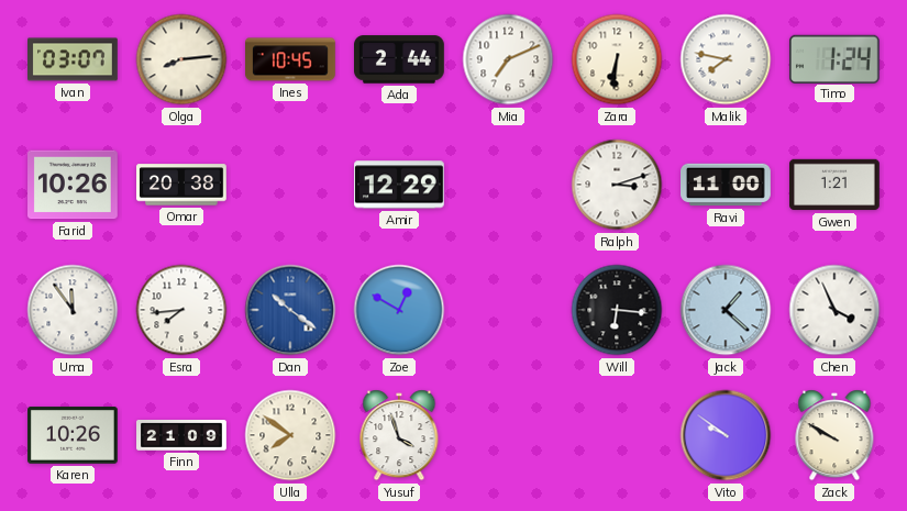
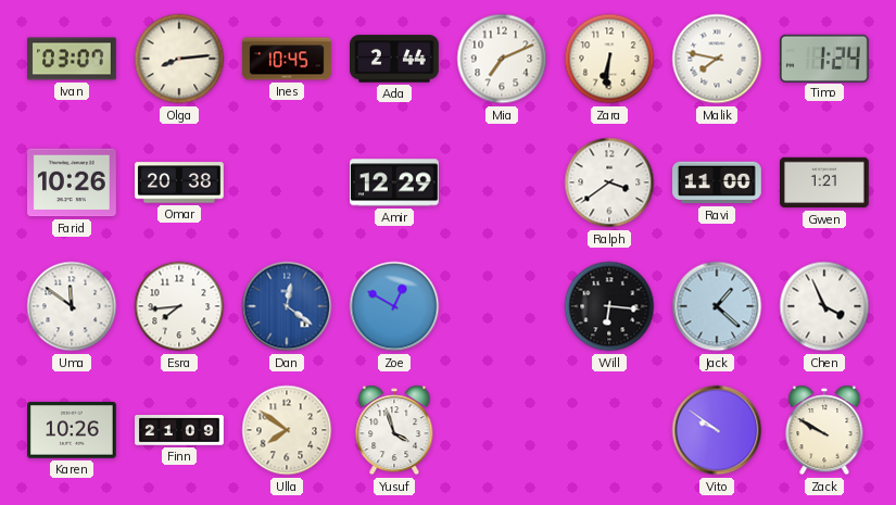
Ralph: 3:12 -> 3:39 (609, 182)
Uma: 11:54 -> 11:51 (72, 306)
Dan: 10:21 -> 12:21 (287, 306)
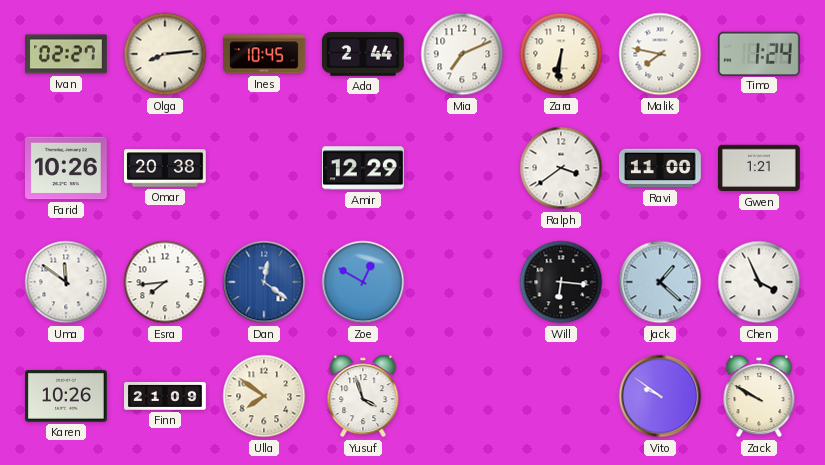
Ivan: 03:07 -> 02:27 (67, 54)
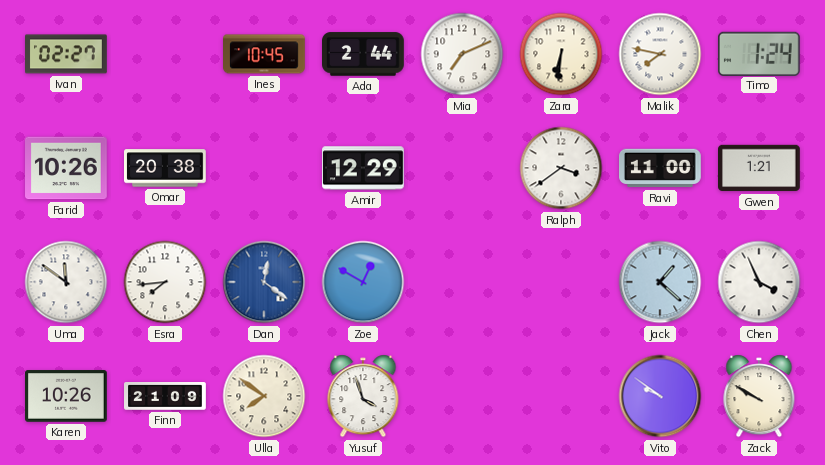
Olga: 8:14 -> none (165, 54)
Will: 6:16 -> none (561, 282)
